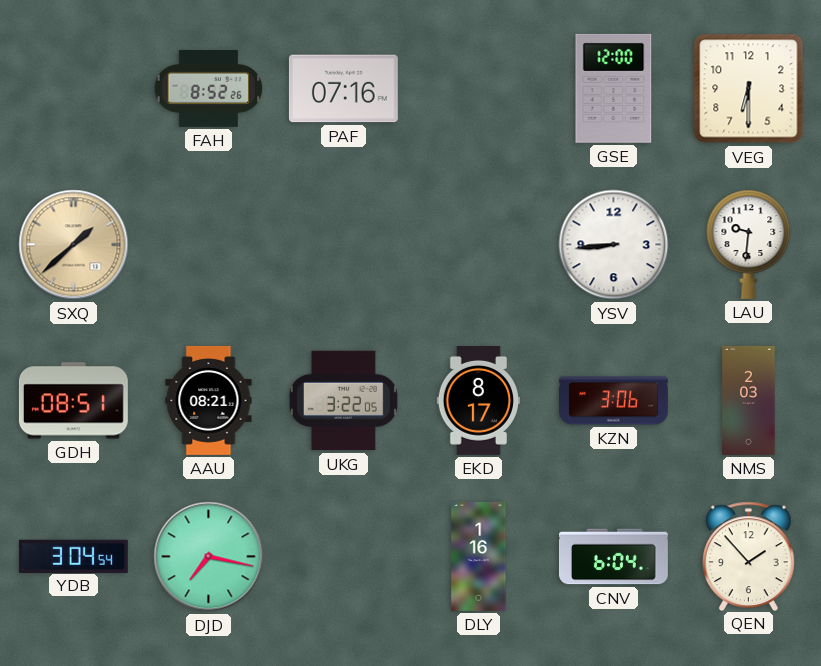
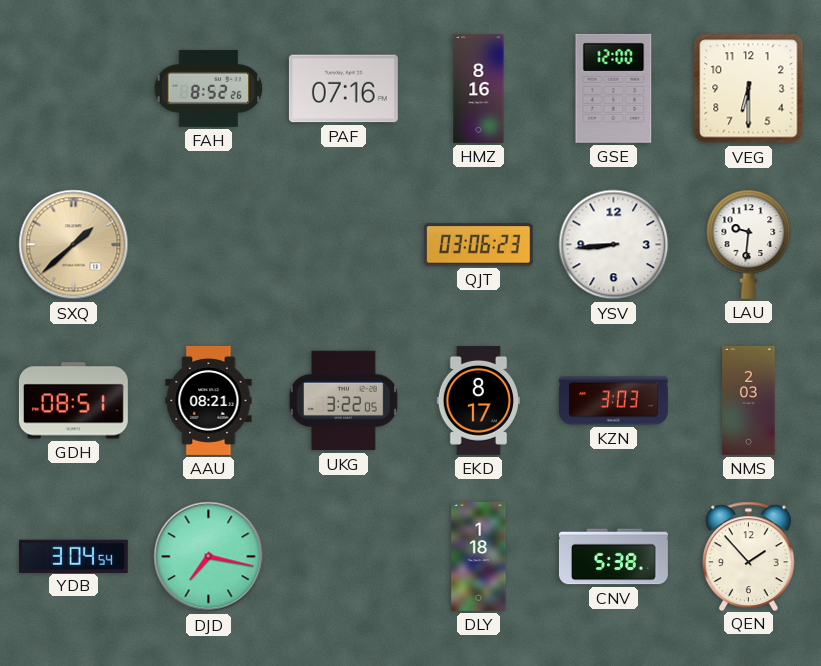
HMZ: none -> 8:16 (479, 89)
QJT: none -> 03:06 (478, 245)
KZN: 3:06 -> 3:03 (614, 401)
DLY: 1:16 -> 1:18 (479, 556)
CNV: 6:04 -> 5:38 (613, 557)
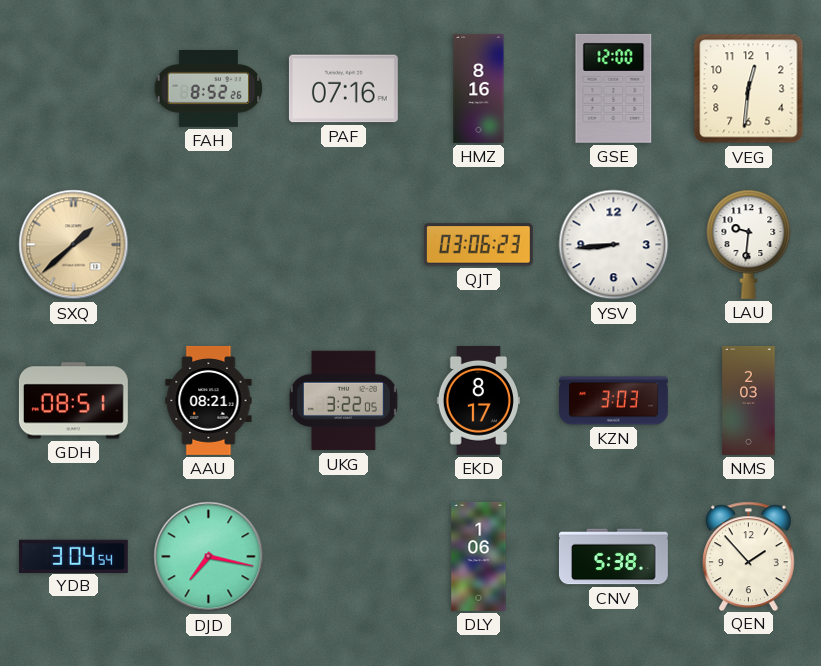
VEG: 6:30 -> 12:31 (749, 89)
DLY: 1:18 -> 1:06 (479, 556)
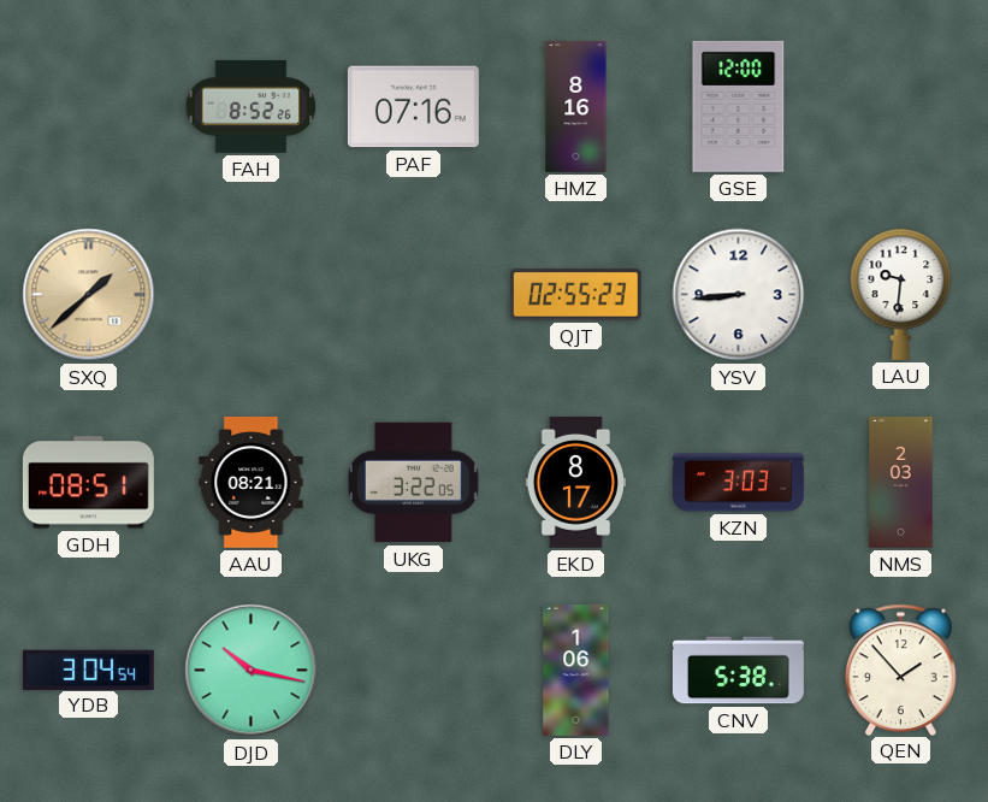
VEG: 12:31 -> none (749, 89)
QJT: 03:06 -> 02:55 (575, 295)
DJD: 7:17 -> 10:17 (252, 671)
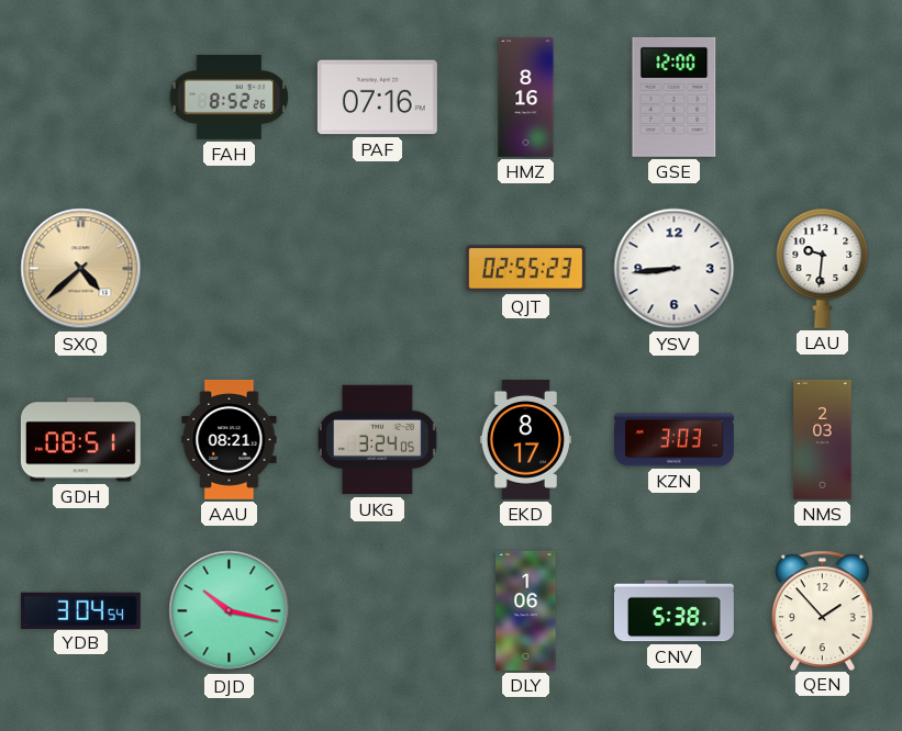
SXQ: 1:38 -> 4:38 (81, 269)
UKG: 3:22 -> 3:24 (377, 440)
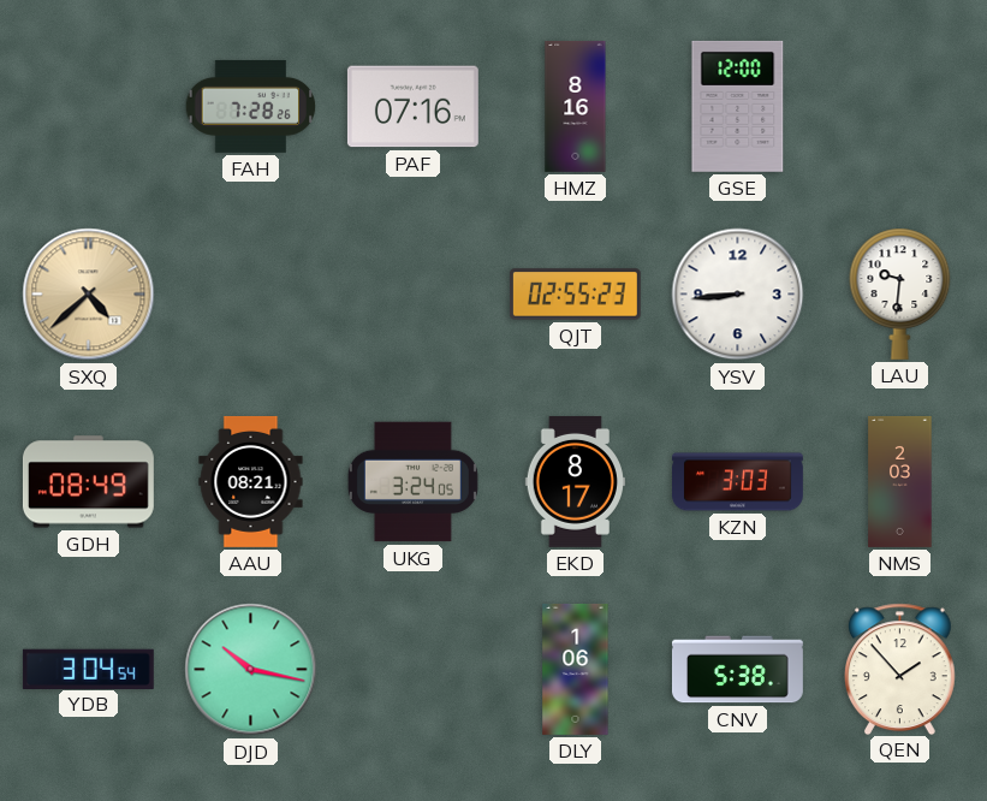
FAH: 8:52 -> 7:28 (251, 106)
GDH: 08:51 -> 08:49 (88, 482)
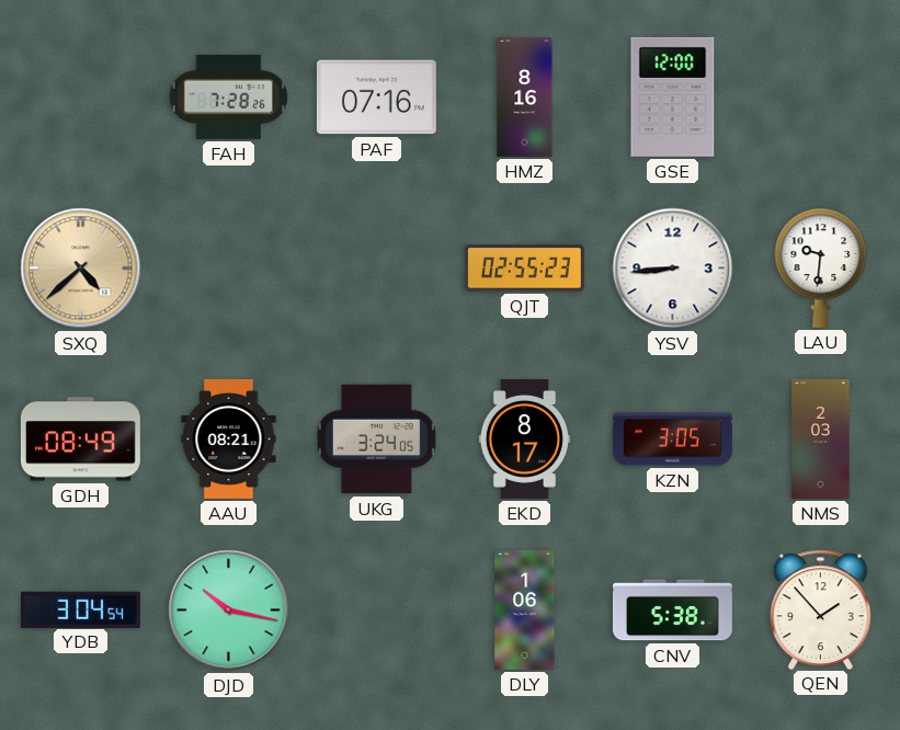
KZN: 3:03 -> 3:05 (673, 440)
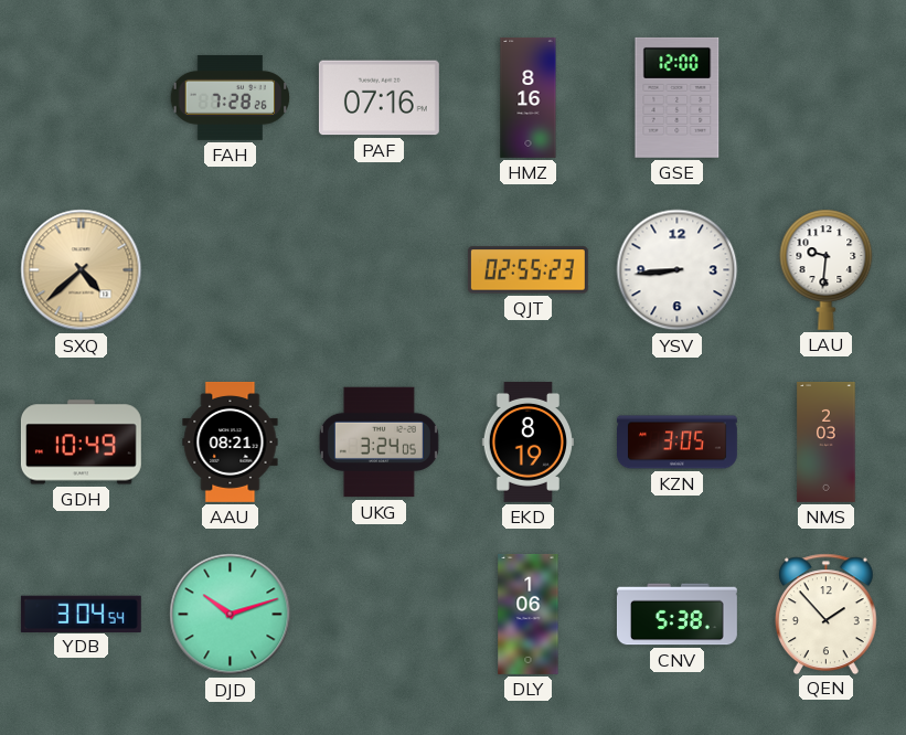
GDH: 08:49 -> 10:49 (81, 443)
EKD: 8:17 -> 8:19 (527, 441)
DJD: 10:17 -> 10:12 (231, 615)
